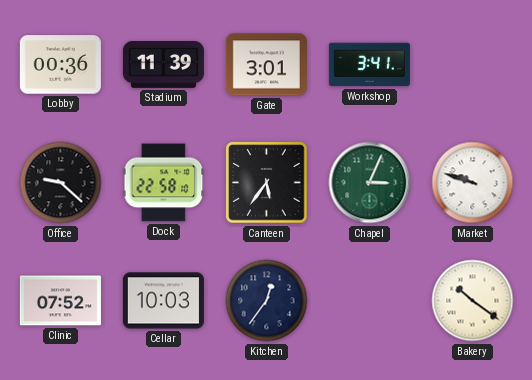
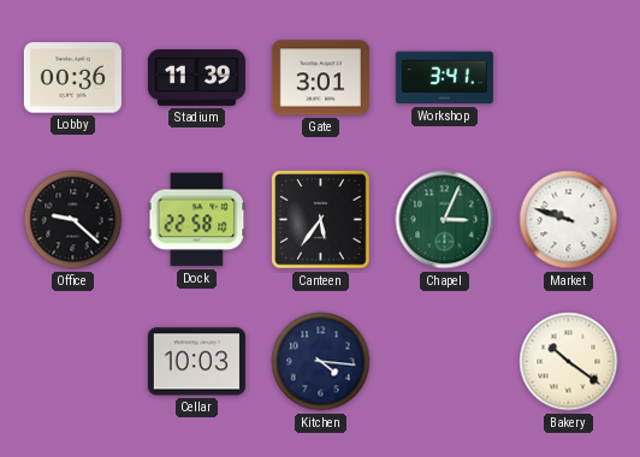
Clinic: 07:52 -> none (60, 301)
Kitchen: 12:36 -> 4:16 (321, 362)
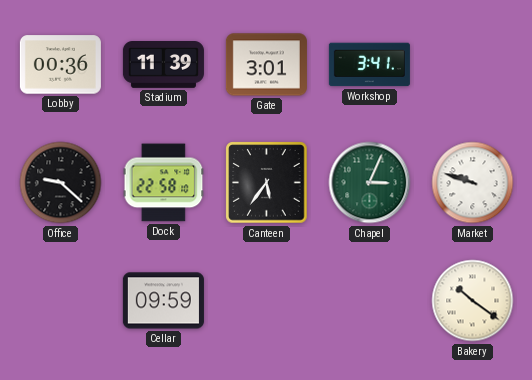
Cellar: 10:03 -> 09:59 (163, 301)
Kitchen: 4:16 -> none (321, 362)
